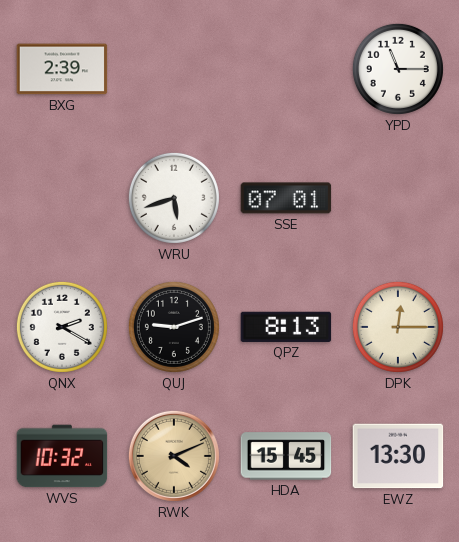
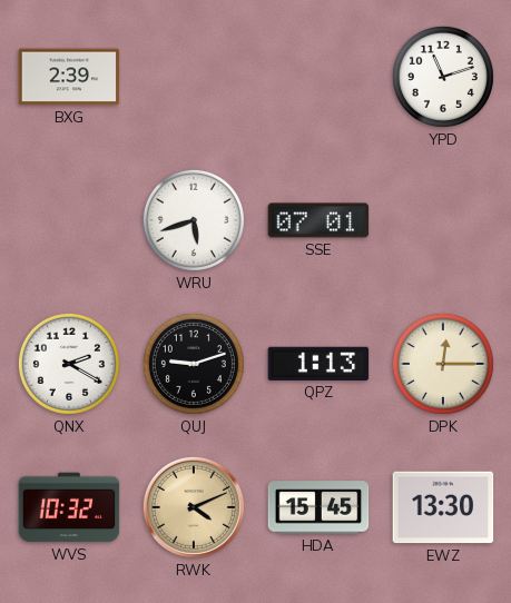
YPD: 11:15 -> 11:12 (443, 77)
QPZ: 8:13 -> 1:13 (318, 364)
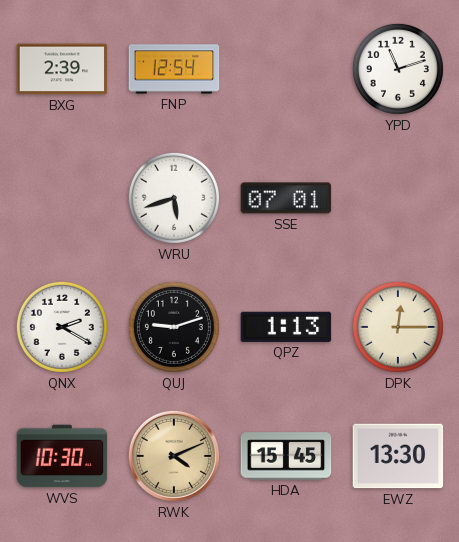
FNP: none -> 12:54 (174, 69)
WVS: 10:32 -> 10:30 (62, 456)
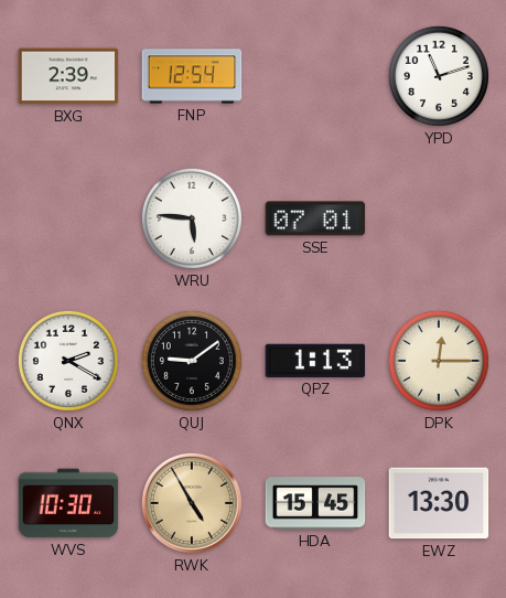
WRU: 5:42 -> 5:46 (192, 218)
QUJ: 9:12 -> 9:09 (192, 361)
RWK: 4:11 -> 4:55 (192, 503)
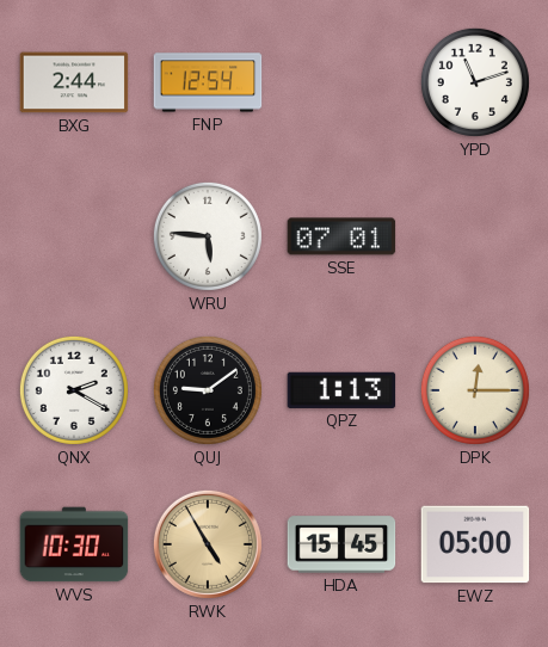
BXG: 2:39 -> 2:44 (74, 82)
EWZ: 13:30 -> 05:00 (475, 544)
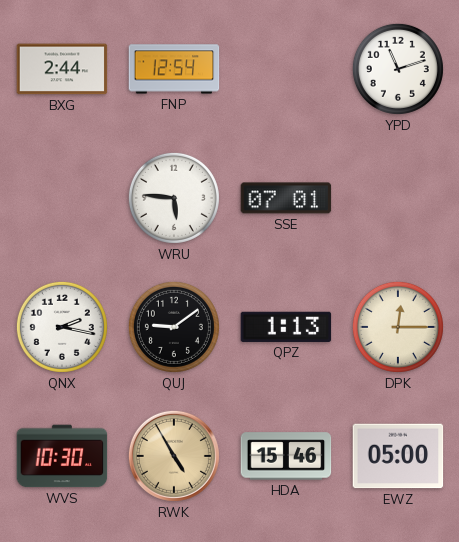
QNX: 2:20 -> 2:17 (62, 327)
HDA: 15:45 -> 15:46 (286, 456)
